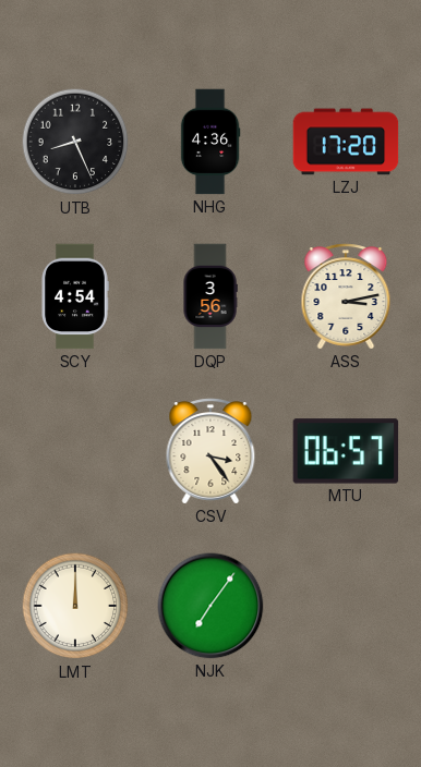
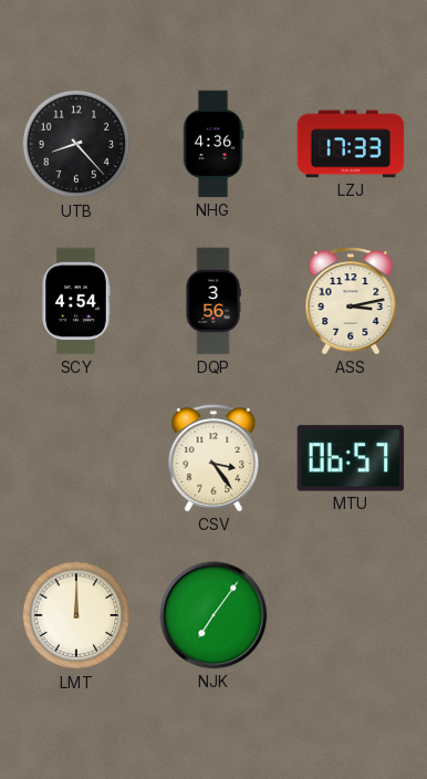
UTB: 8:26 -> 8:23 (76, 144)
LZJ: 17:20 -> 17:33 (351, 144)
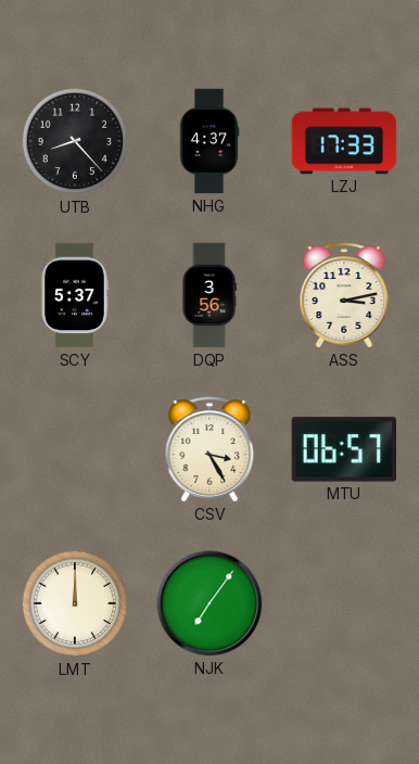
NHG: 4:36 -> 4:37 (210, 141)
SCY: 4:54 -> 5:37 (75, 295)
CSV: 3:24 -> 3:25 (210, 449)
